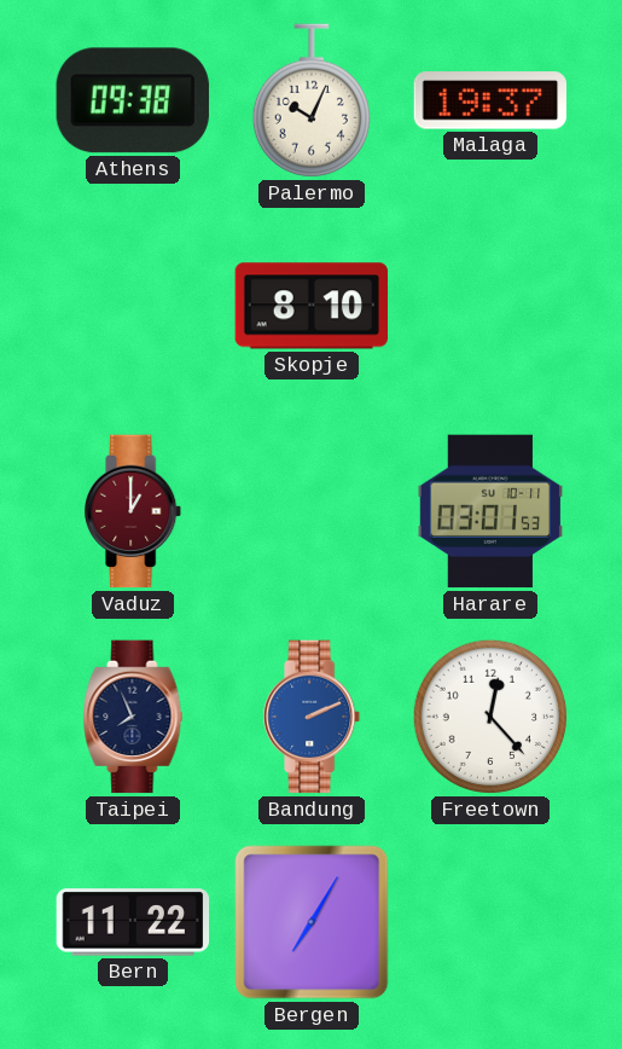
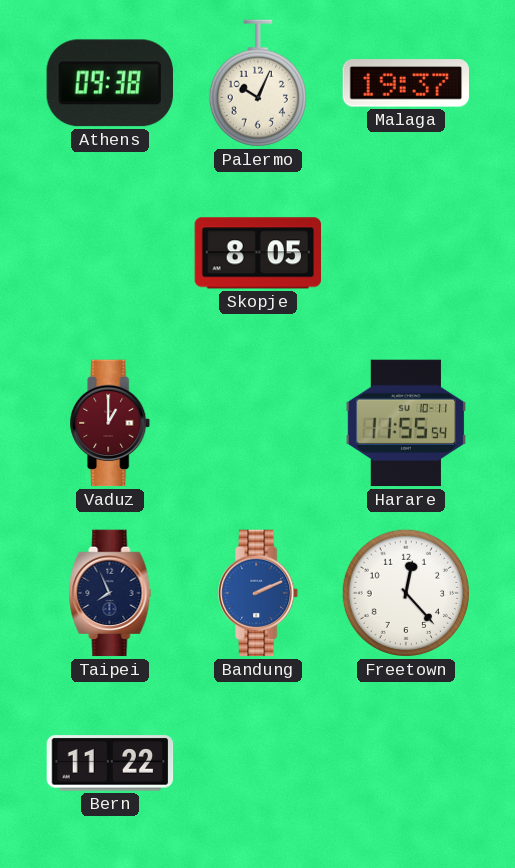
Skopje: 8:10 -> 8:05 (258, 253)
Harare: 03:01 -> 11:55 (406, 423)
Bergen: 7:05 -> none (312, 922)
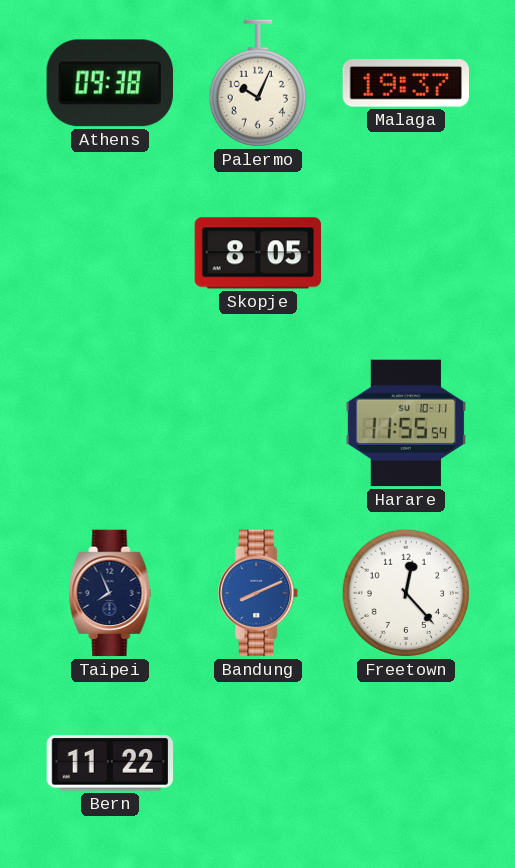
Vaduz: 1:00 -> none (111, 423)
Bandung: 2:11 -> 8:11 (259, 593)
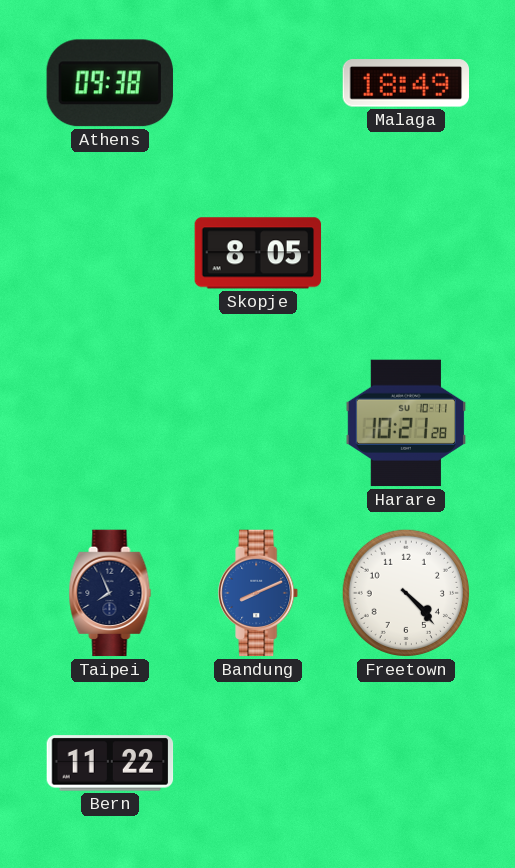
Palermo: 10:04 -> none (258, 83)
Malaga: 19:37 -> 18:49 (406, 83)
Harare: 11:55 -> 10:21 (406, 423)
Freetown: 12:23 -> 4:23 (406, 593)
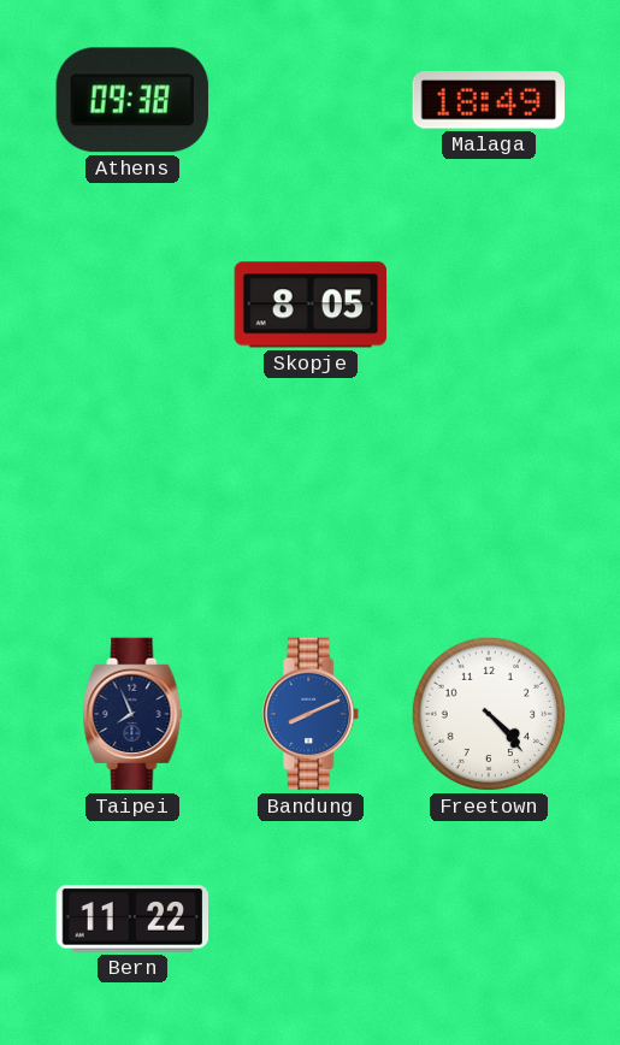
Harare: 10:21 -> none (406, 423)
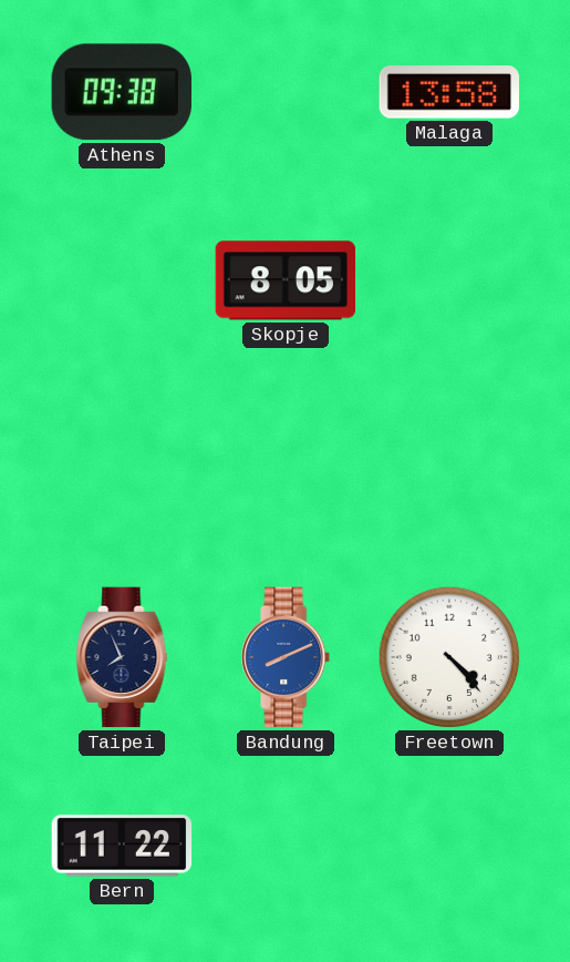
Malaga: 18:49 -> 13:58 (449, 92)
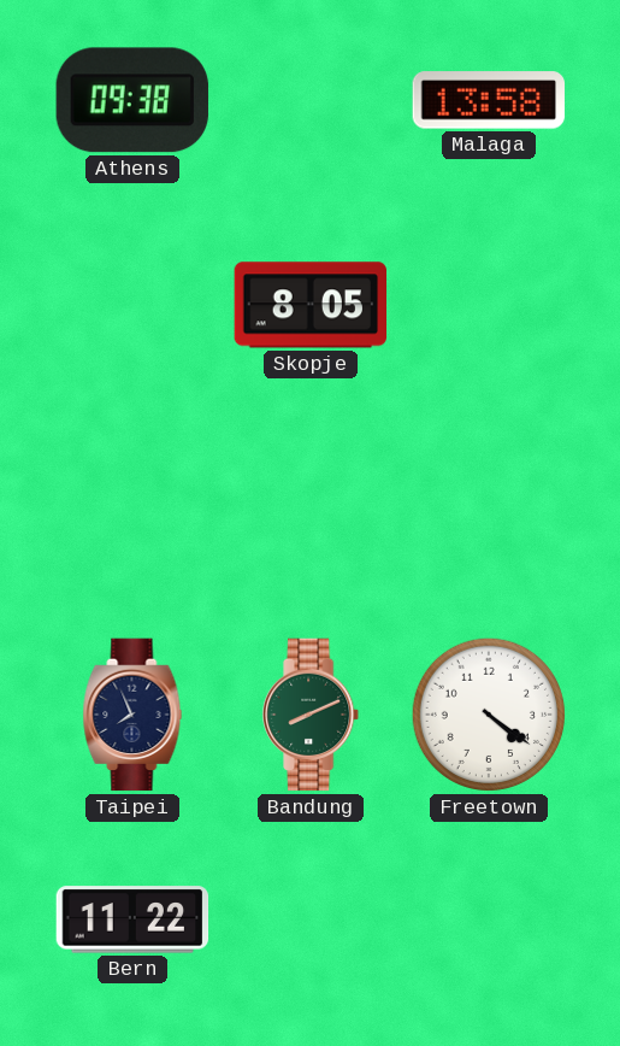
Bandung dial: blue -> green (312, 715)
Freetown: 4:23 -> 4:21 (489, 715)
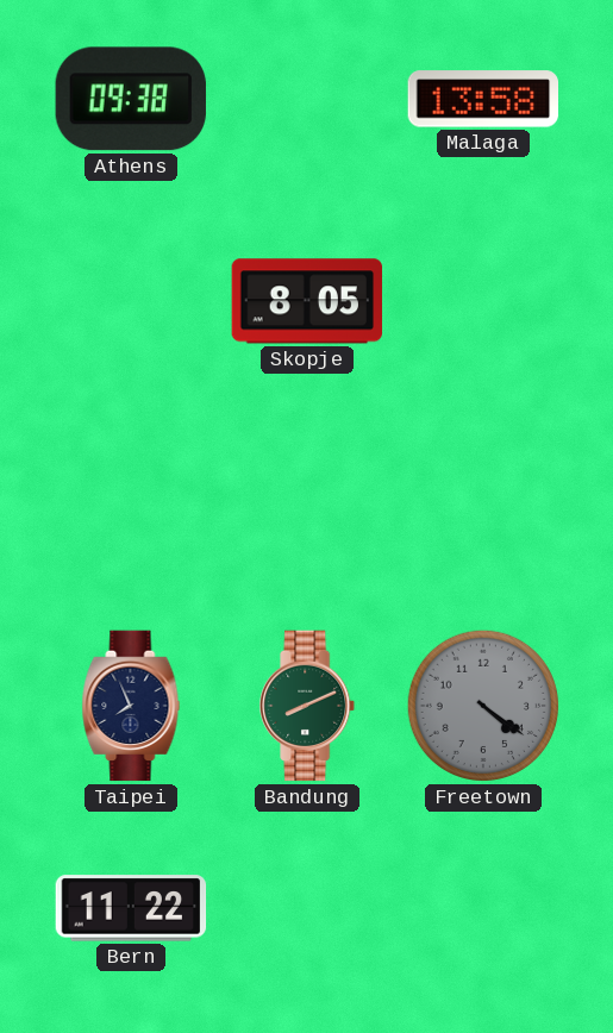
Freetown dial: white -> grey (483, 706)
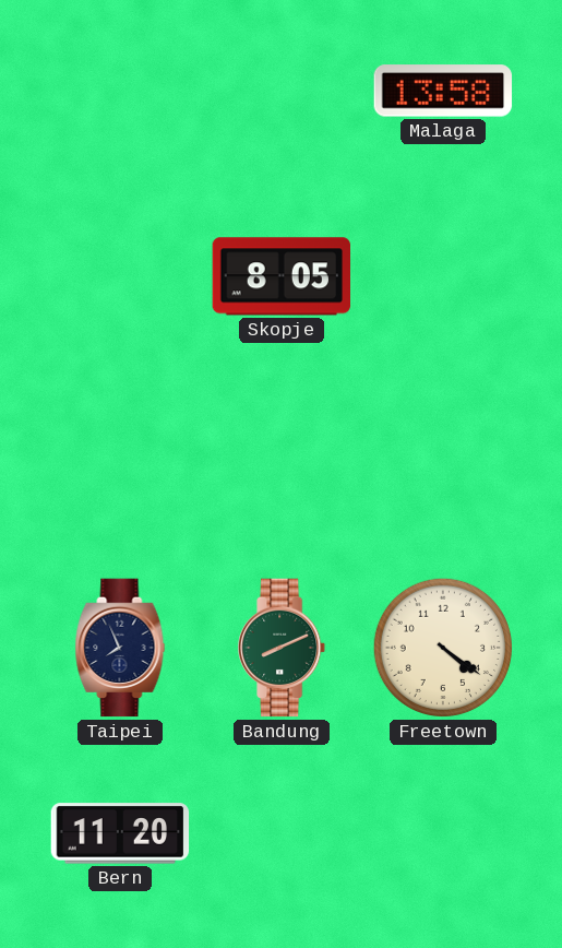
Athens: 09:38 -> none (131, 99)
Freetown dial: grey -> cream (443, 648)
Bern: 11:22 -> 11:20 (120, 833)
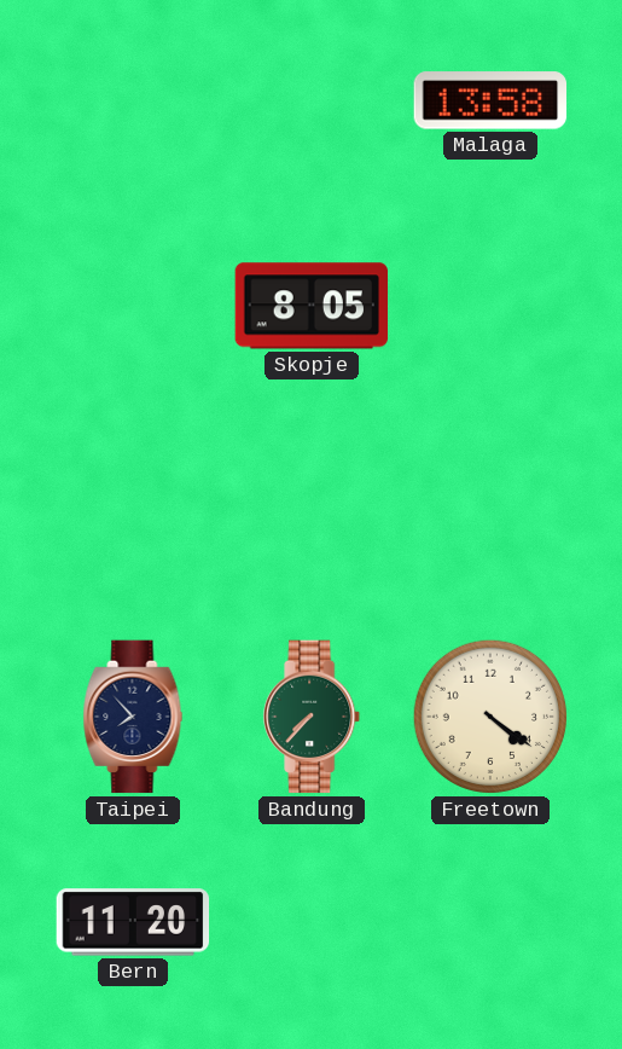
Taipei: 7:56 -> 7:53 (133, 717)
Bandung: 8:11 -> 7:37 (313, 717)
